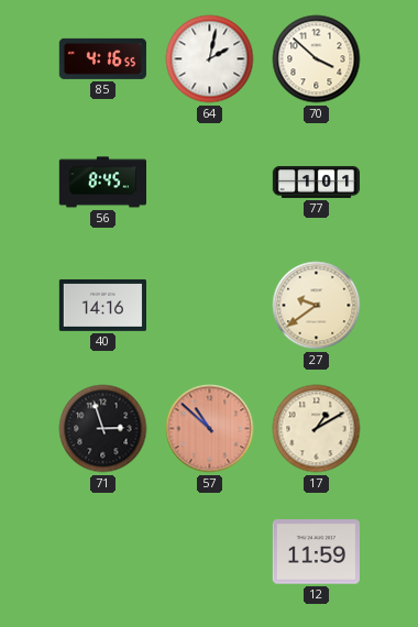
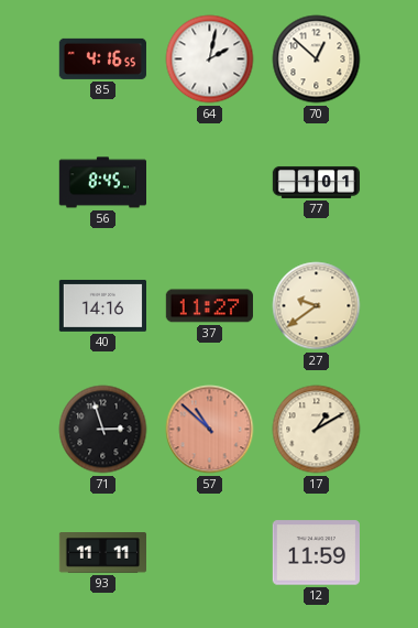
70: 3:52 -> 12:52 (317, 59)
37: none -> 11:27 (209, 306)
93: none -> 11:11 (102, 553)
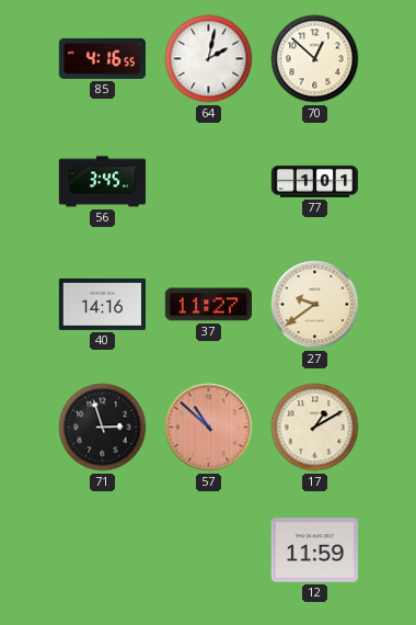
56: 8:45 -> 3:45 (102, 182)
93: 11:11 -> none (102, 553)
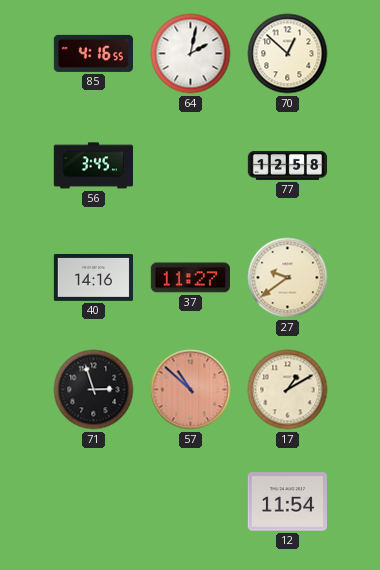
77: 1:01 -> 12:58 (288, 166)
12: 11:59 -> 11:54 (287, 502)
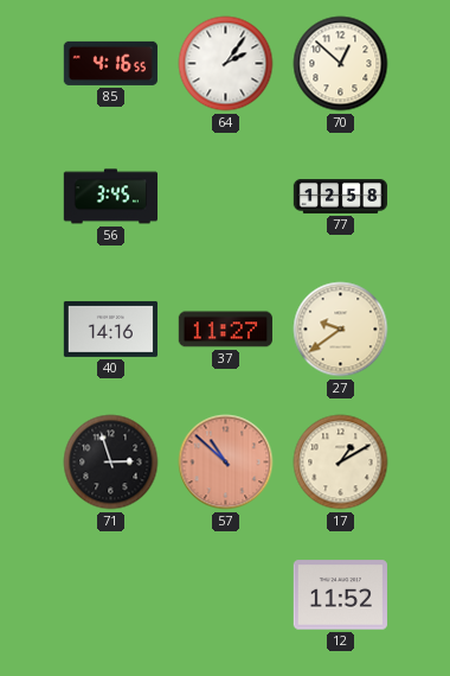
64: 2:02 -> 2:06 (226, 64)
12: 11:54 -> 11:52 (340, 595)
